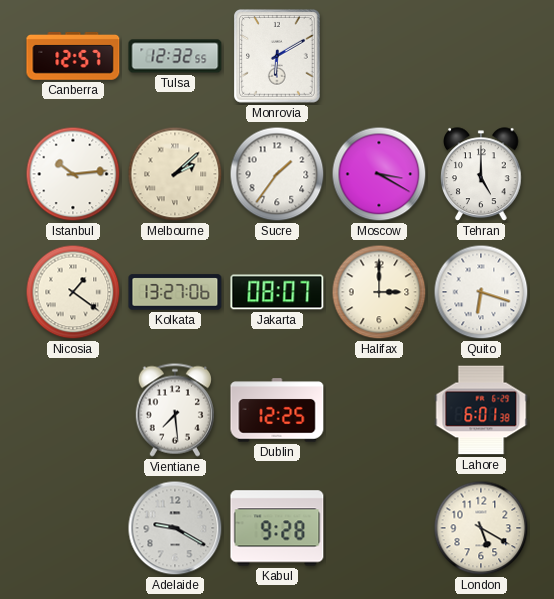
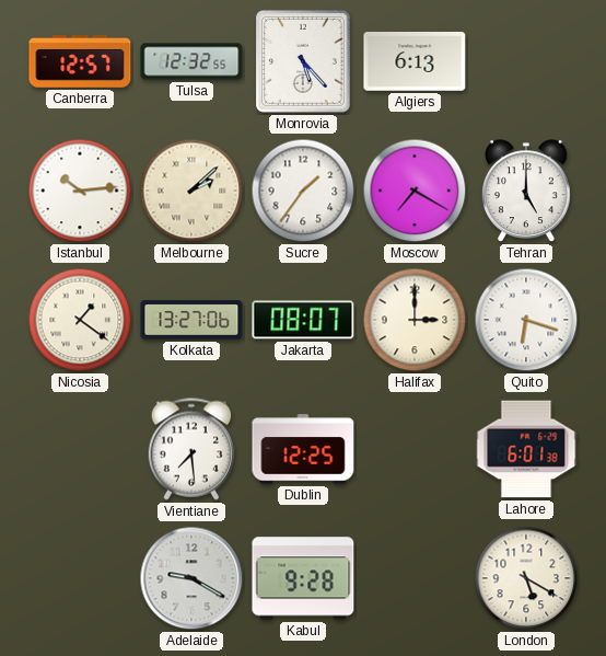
Monrovia: 6:10 -> 5:23 (304, 62)
Algiers: none -> 6:13 (415, 61)
Moscow: 3:20 -> 7:20 (415, 191)
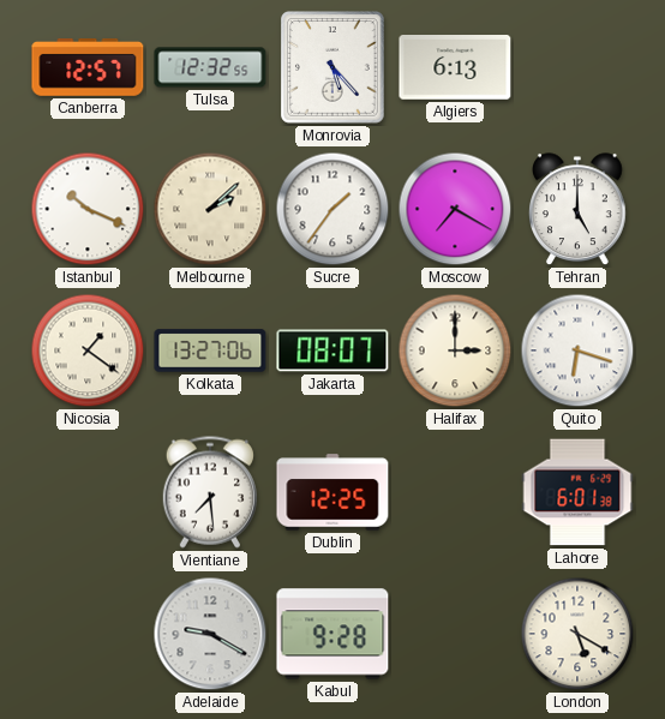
Istanbul: 10:14 -> 10:19 (88, 209)
